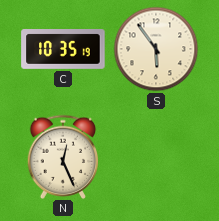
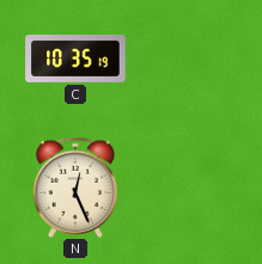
S: 5:54 -> none (156, 49)
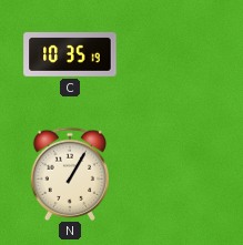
N: 12:26 -> 1:05 (70, 173)
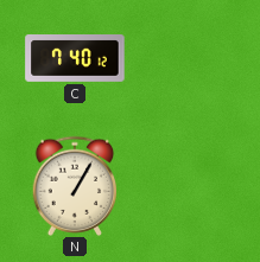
C: 10:35 -> 7:40 (75, 59)
